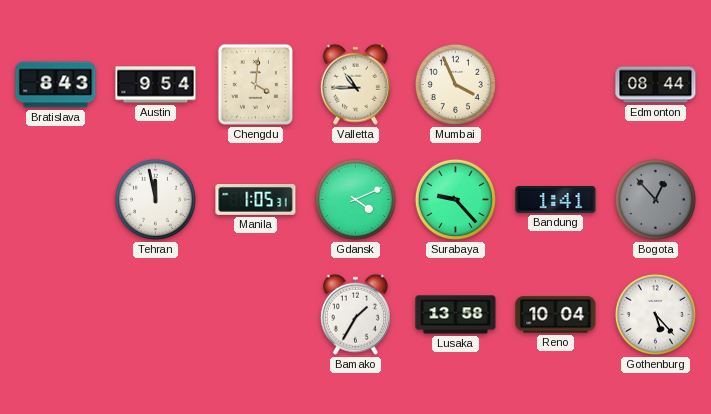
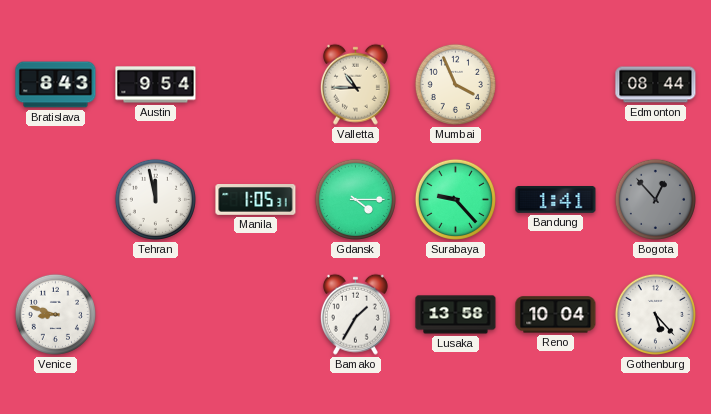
Chengdu: 4:01 -> none (255, 84)
Gdansk: 4:11 -> 4:15 (355, 199)
Venice: none -> 8:48 (55, 314)
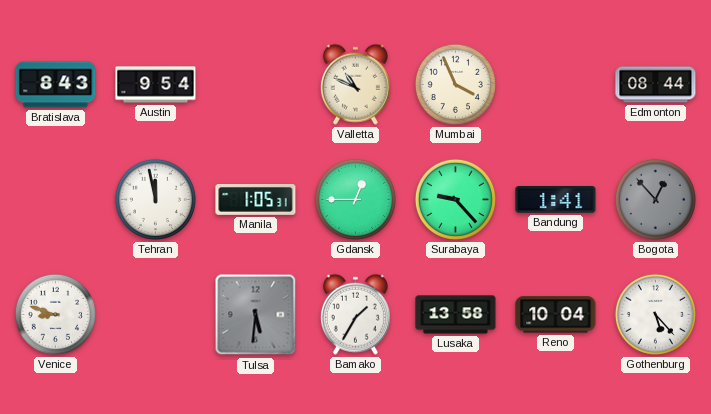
Valletta: 10:45 -> 10:49 (355, 84)
Gdansk: 4:15 -> 12:45 (355, 199)
Tulsa: none -> 5:31 (256, 315)
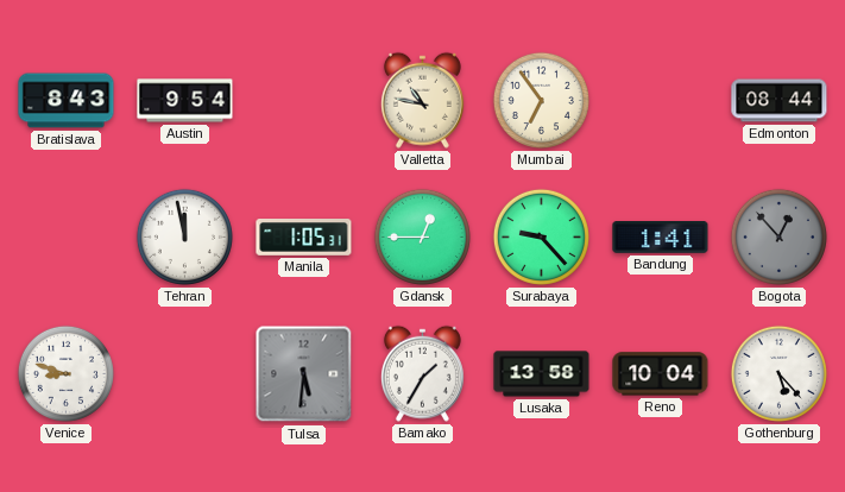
Valletta: 10:49 -> 10:47 (422, 100)
Mumbai: 3:56 -> 6:54 (541, 100)
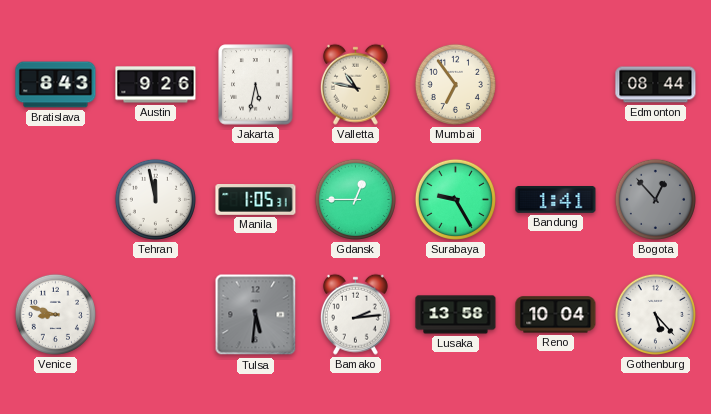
Austin: 9:54 -> 9:26 (156, 85)
Jakarta: none -> 5:32 (256, 85)
Surabaya: 9:23 -> 9:25 (455, 199)
Bamako: 1:35 -> 2:14 (355, 314)
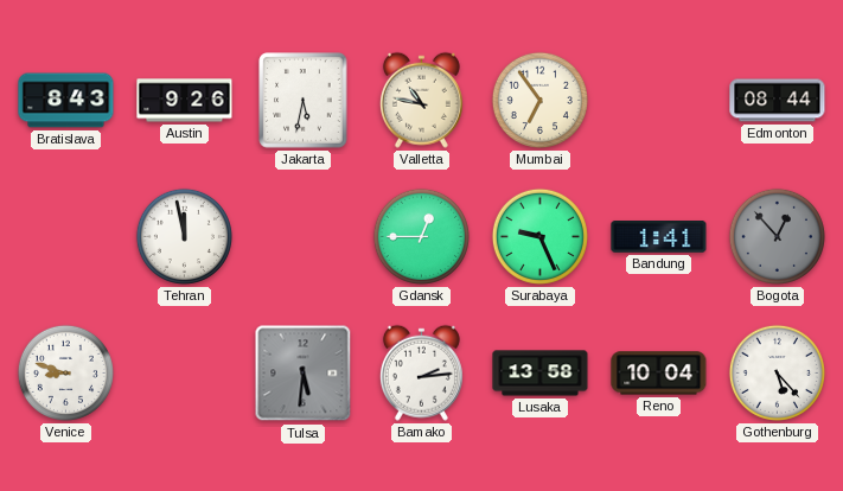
Manila: 1:05 -> none (256, 200)
Surabaya: 9:25 -> 9:26 (539, 236)
